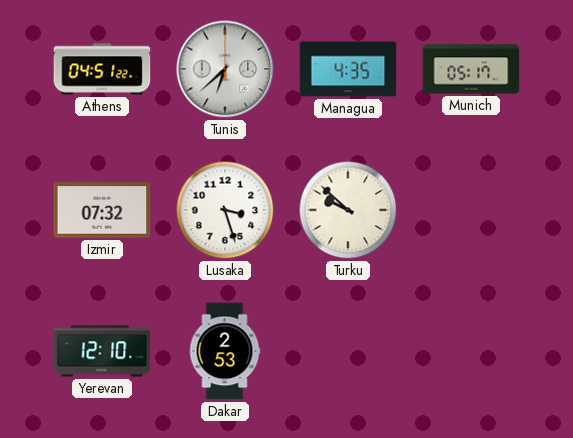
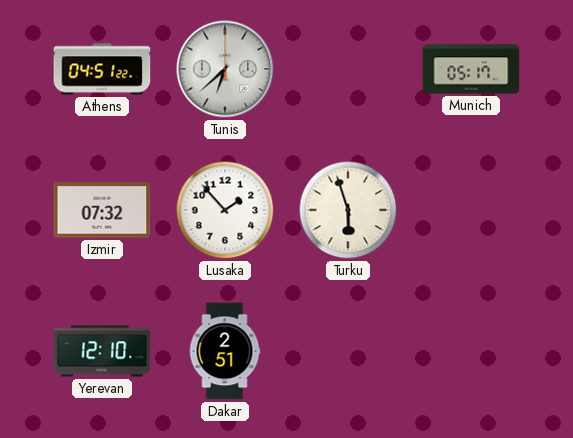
Managua: 4:35 -> none (348, 69)
Lusaka: 3:27 -> 1:53 (225, 210)
Turku: 9:52 -> 5:57 (348, 210)
Dakar: 2:53 -> 2:51 (225, 351)
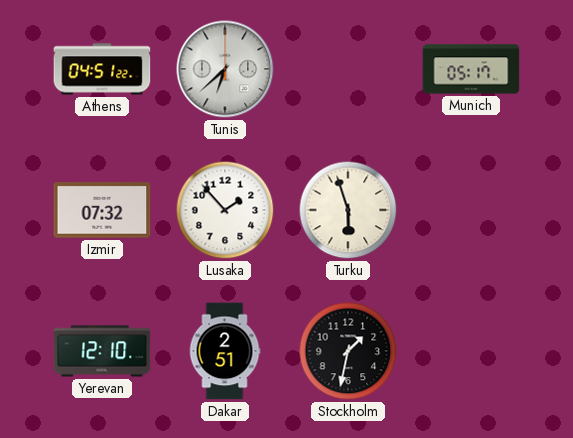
Stockholm: none -> 1:32 (348, 351)
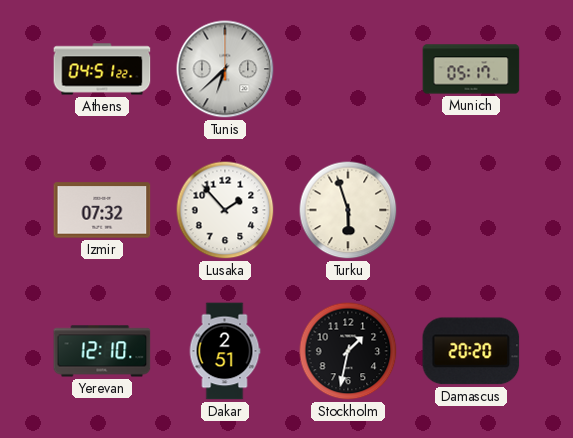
Damascus: none -> 20:20 (471, 351)
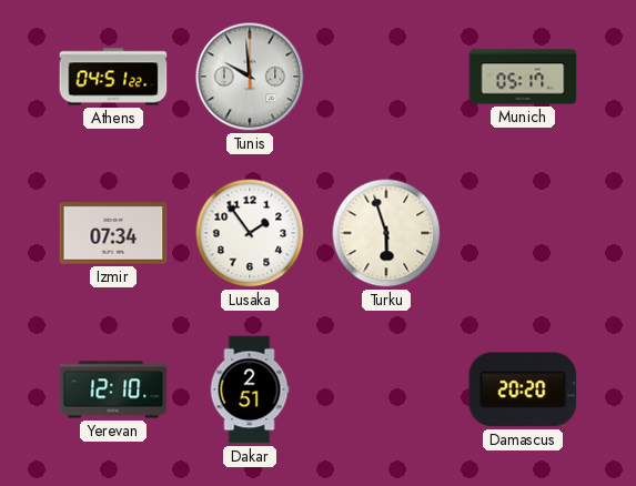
Tunis: 6:38 -> 9:59 (250, 77)
Izmir: 07:32 -> 07:34 (113, 233)
Lusaka: 1:53 -> 1:54 (250, 233)
Stockholm: 1:32 -> none (348, 351)
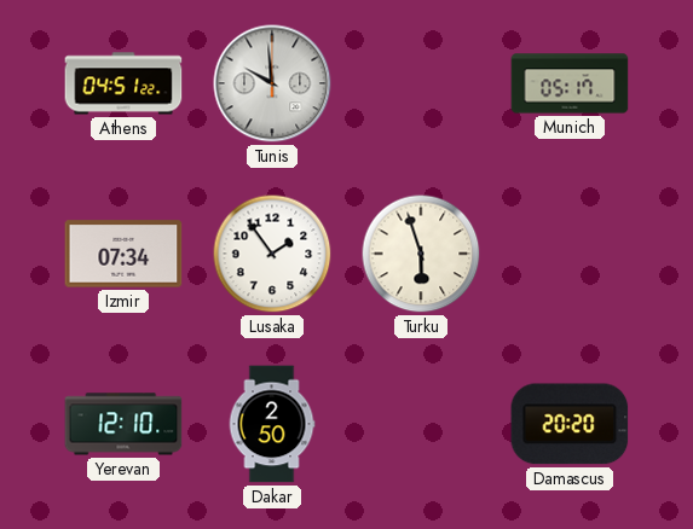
Dakar: 2:51 -> 2:50 (272, 424)
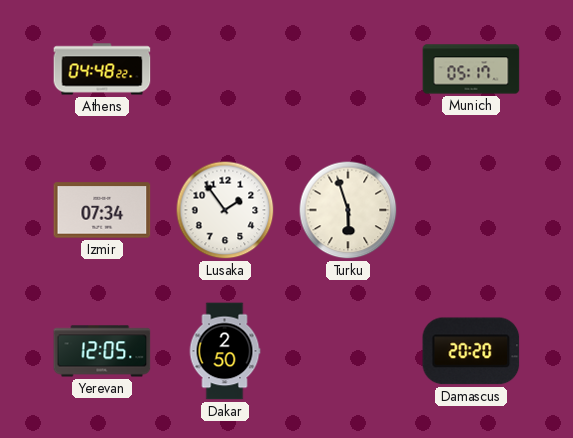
Athens: 04:51 -> 04:48 (102, 69)
Tunis: 9:59 -> none (272, 83)
Yerevan: 12:10 -> 12:05 (102, 351)
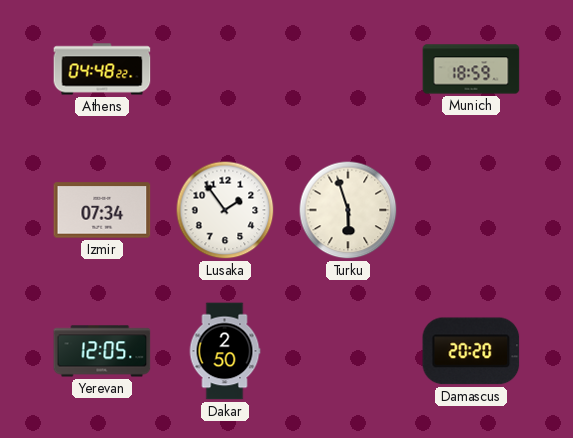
Munich: 05:17 -> 18:59 (471, 69)
